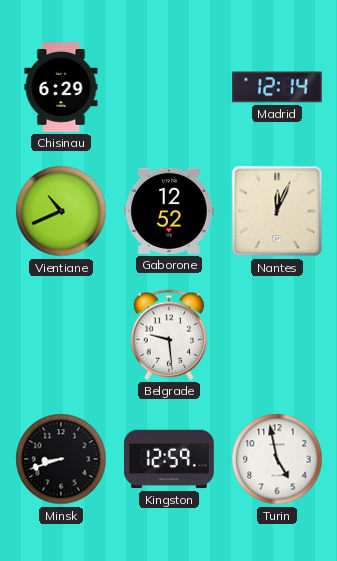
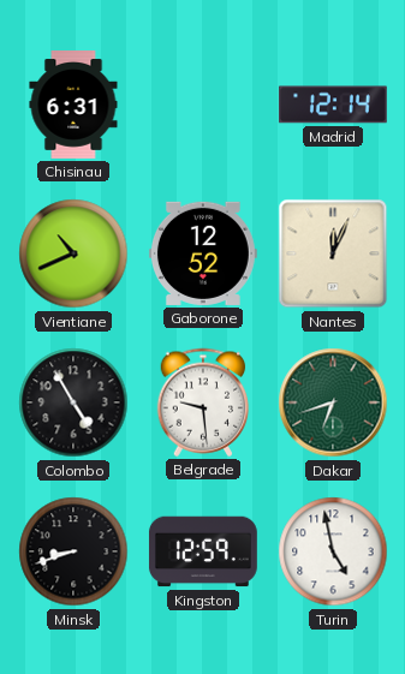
Chisinau: 6:29 -> 6:31 (73, 106)
Colombo: none -> 4:55 (73, 402)
Dakar: none -> 6:42 (333, 402)
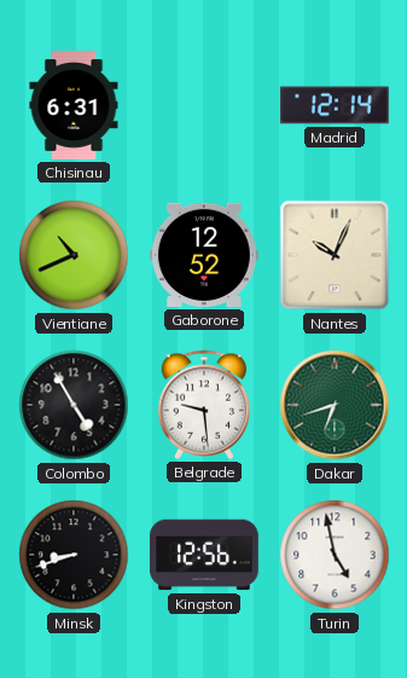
Nantes: 12:04 -> 10:04 (335, 255)
Kingston: 12:59 -> 12:56 (204, 555)
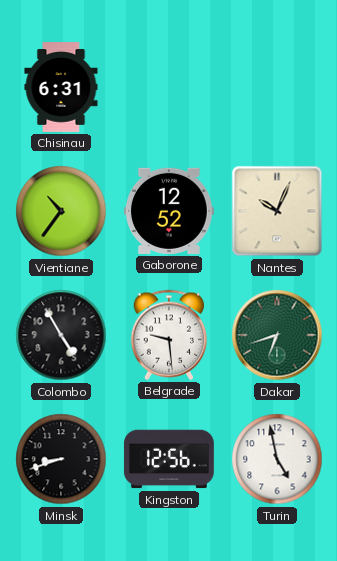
Madrid: 12:14 -> none (335, 105)
Vientiane: 10:41 -> 10:36 (61, 211)
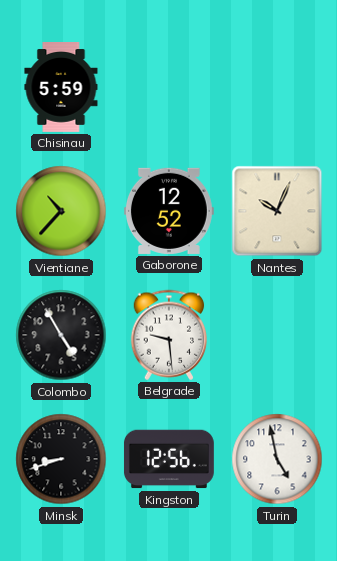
Chisinau: 6:31 -> 5:59 (61, 88)
Vientiane: 10:36 -> 10:37 (61, 211)
Dakar: 6:42 -> none (277, 335)
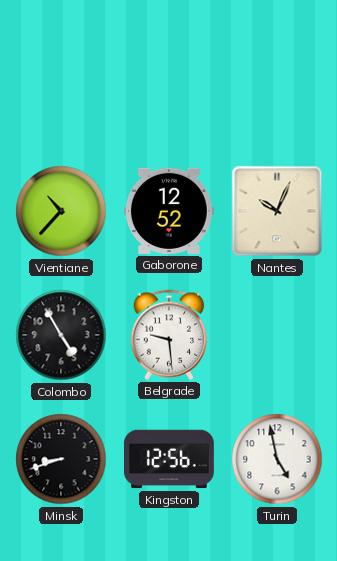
Chisinau: 5:59 -> none (61, 88)
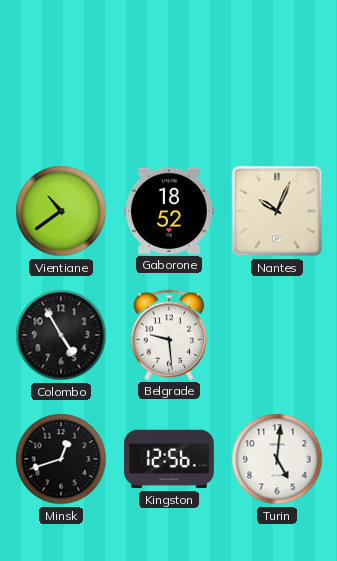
Vientiane: 10:37 -> 10:39 (61, 211)
Gaborone: 12:52 -> 18:52 (169, 211)
Minsk: 8:42 -> 12:42 (61, 459)
Turin: 4:58 -> 5:01 (277, 459)
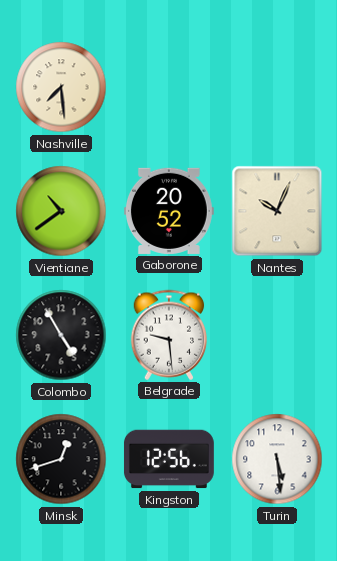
Nashville: none -> 7:29 (61, 87)
Gaborone: 18:52 -> 20:52 (169, 211)
Turin: 5:01 -> 5:29 (277, 459)
